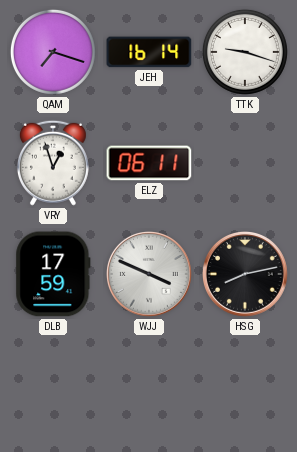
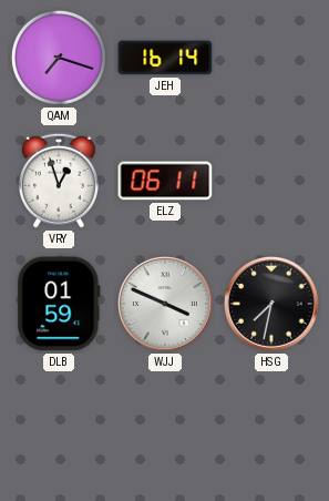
TTK: 9:18 -> none (245, 52)
DLB: 17:59 -> 01:59 (59, 304)
HSG: 8:13 -> 7:32 (273, 305)
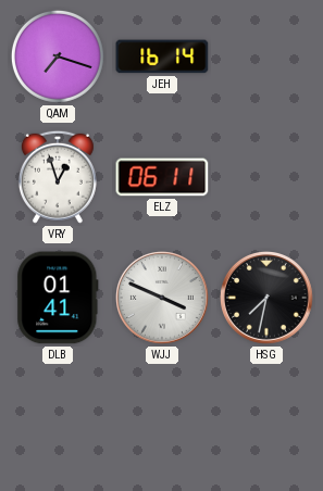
DLB: 01:59 -> 01:41 (58, 298)
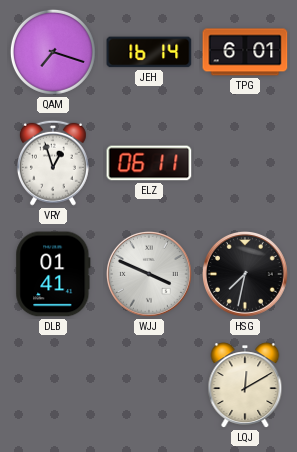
TPG: none -> 6:01 (245, 52)
LQJ: none -> 12:10 (245, 385)
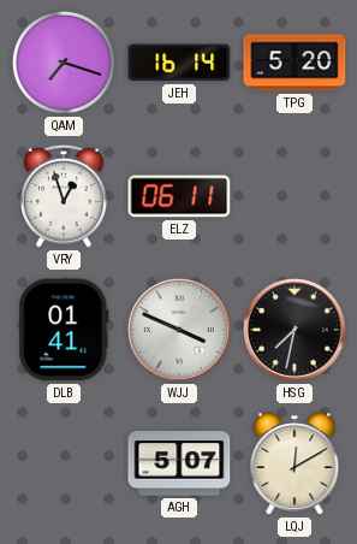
TPG: 6:01 -> 5:20 (294, 63)
AGH: none -> 5:07 (179, 463)
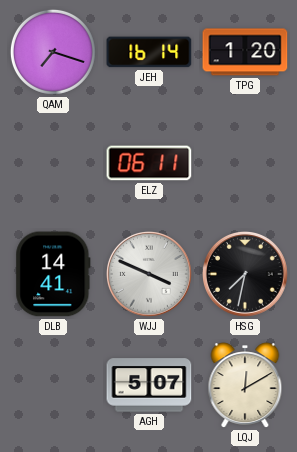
TPG: 5:20 -> 1:20 (245, 52)
VRY: 12:57 -> none (64, 196)
DLB: 01:41 -> 14:41 (53, 274)
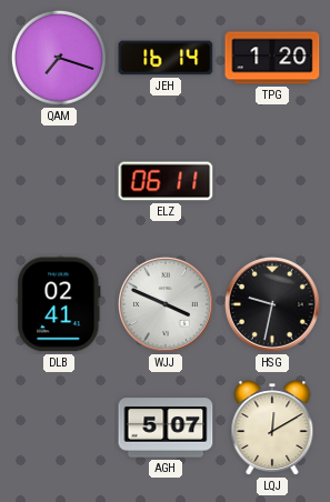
DLB: 14:41 -> 02:41 (59, 304)
HSG: 7:32 -> 9:32 (273, 305)
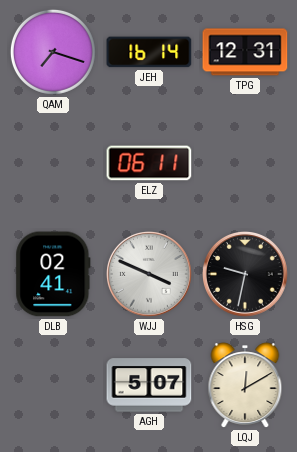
TPG: 1:20 -> 12:31 (245, 52)
